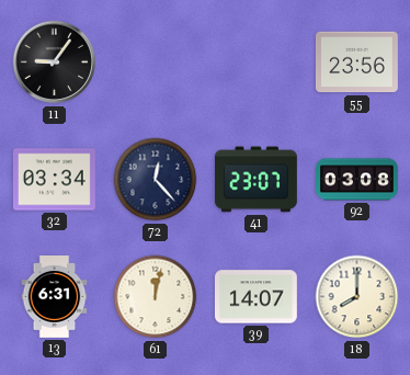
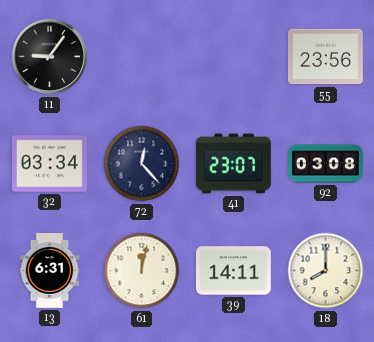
39: 14:07 -> 14:11 (233, 271)
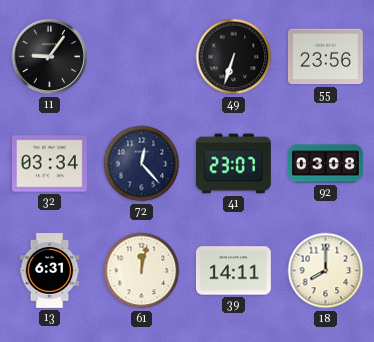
49: none -> 6:33 (234, 57)
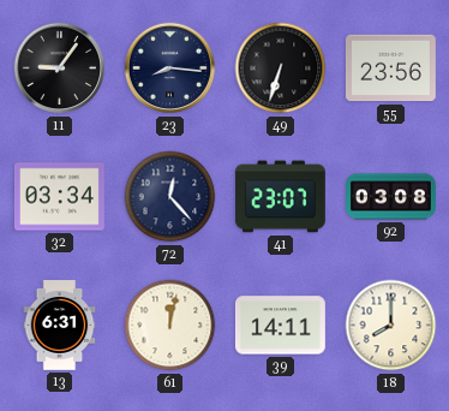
23: none -> 8:16 (170, 68)
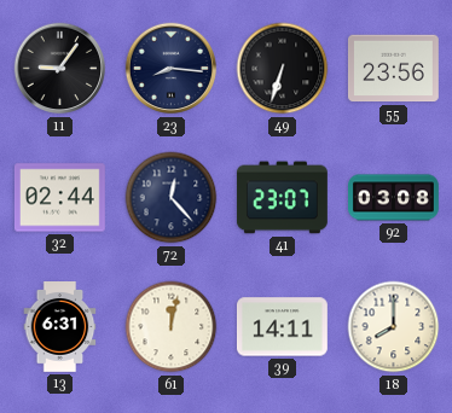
32: 03:34 -> 02:44 (59, 198)
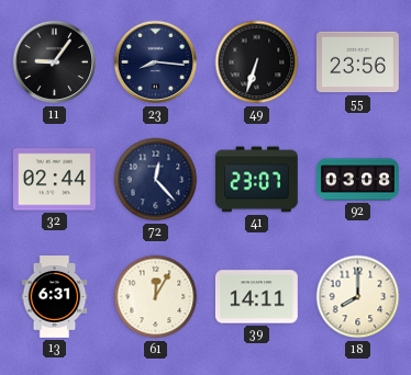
61: 12:02 -> 12:05 (156, 297)
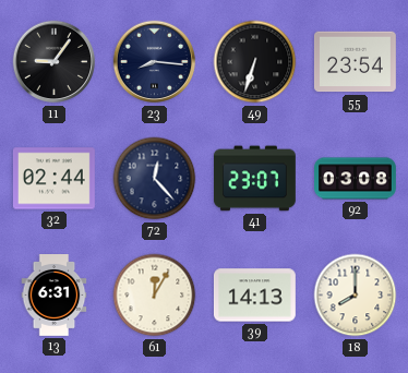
55: 23:56 -> 23:54 (355, 62)
39: 14:11 -> 14:13 (254, 296)
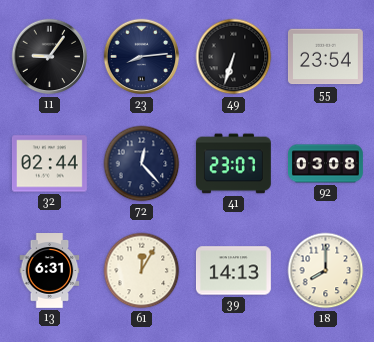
23: 8:16 -> 8:14 (142, 57)
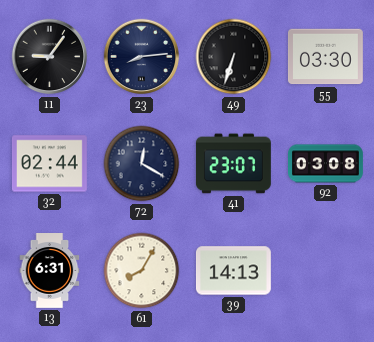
55: 23:54 -> 03:30 (325, 57)
72: 12:23 -> 12:20 (142, 164)
61: 12:05 -> 8:05 (142, 271)
18: 8:00 -> none (326, 271)
